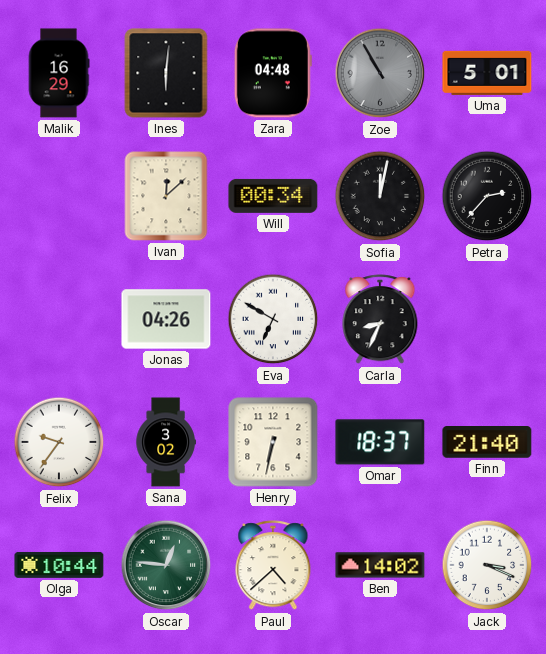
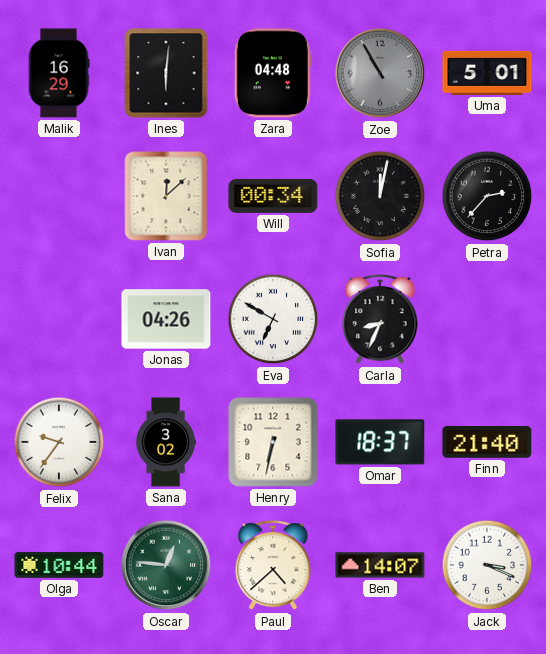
Ben: 14:02 -> 14:07 (380, 565)
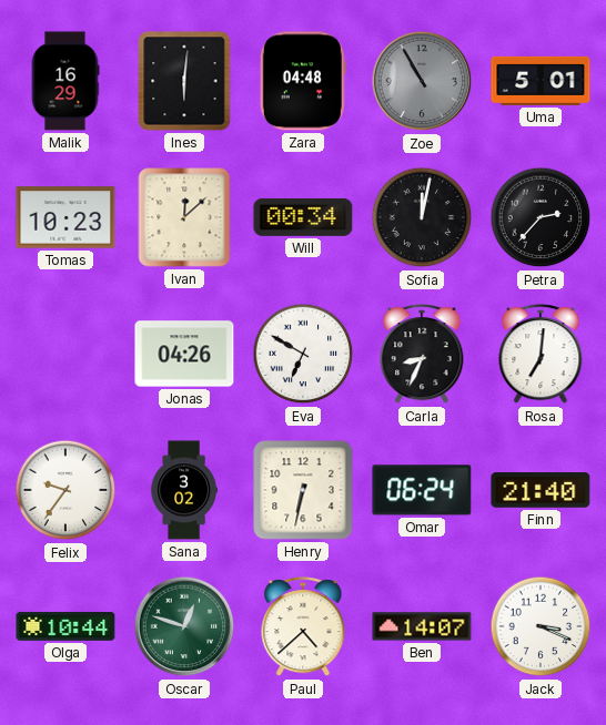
Tomas: none -> 10:23 (65, 217)
Rosa: none -> 7:01 (541, 355)
Omar: 18:37 -> 06:24 (422, 490)
Oscar: 12:46 -> 12:48 (184, 626)
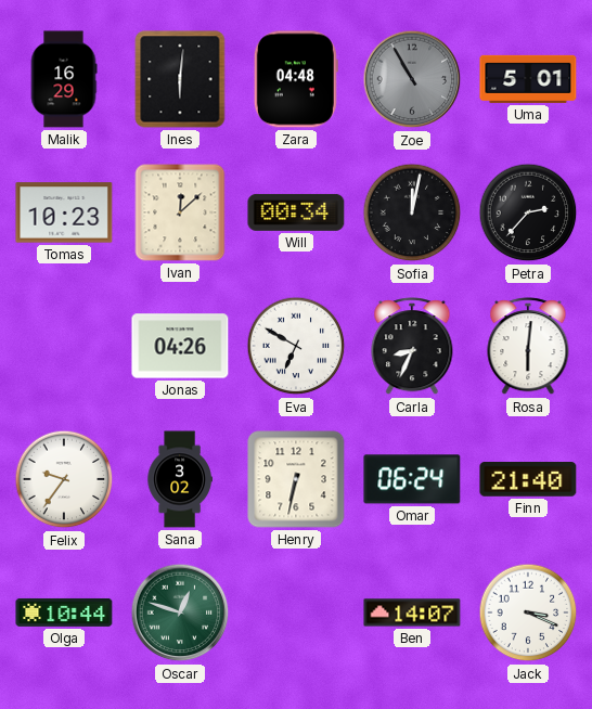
Rosa: 7:01 -> 6:01 (528, 347)
Paul: 4:38 -> none (303, 627)
